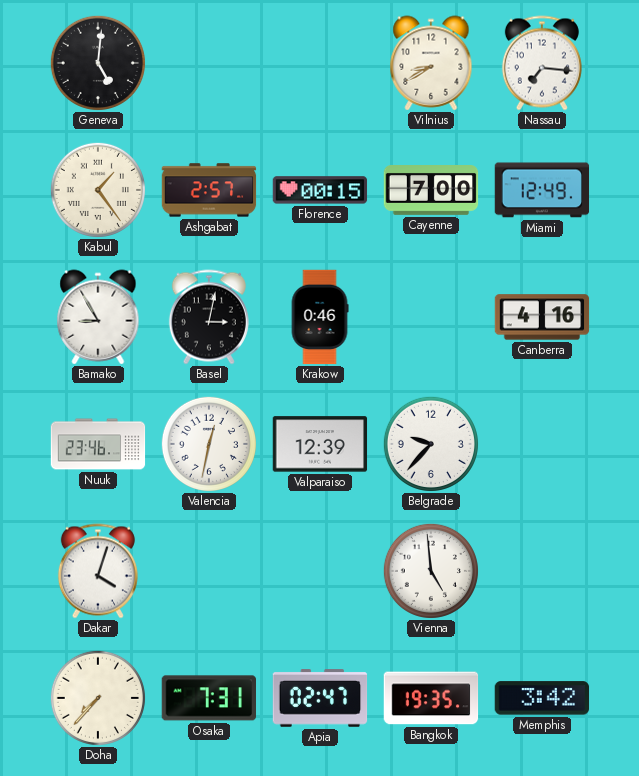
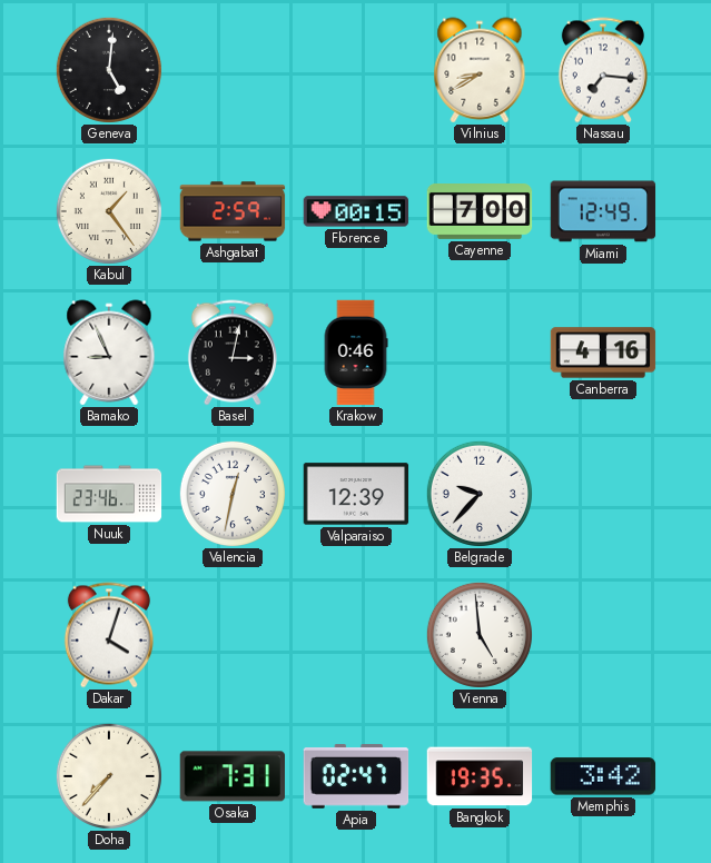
Ashgabat: 2:57 -> 2:59 (233, 211)
Bamako: 8:55 -> 8:56 (109, 353)
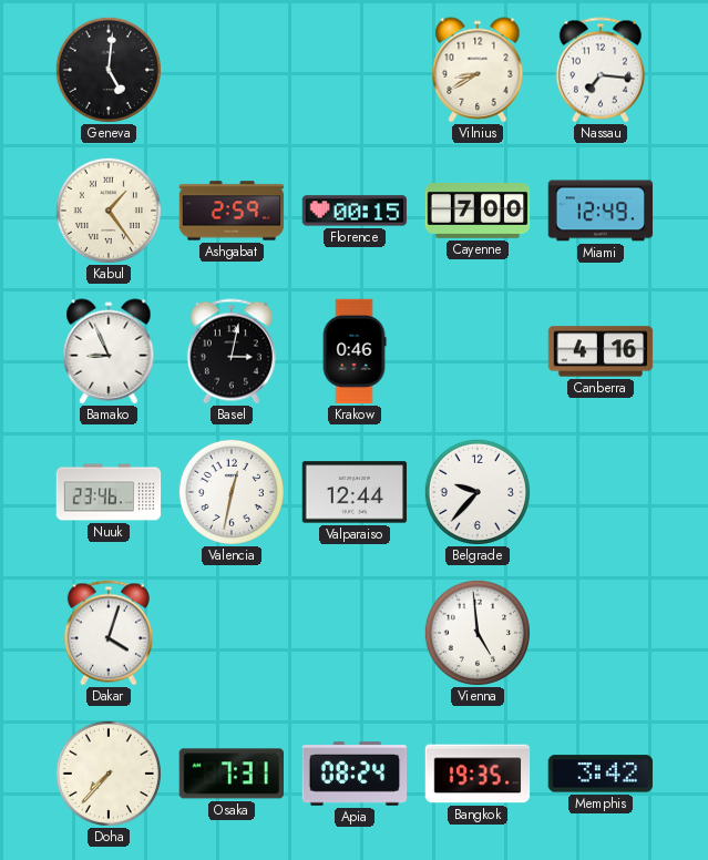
Valparaiso: 12:39 -> 12:44 (355, 492)
Apia: 02:47 -> 08:24 (355, 774)
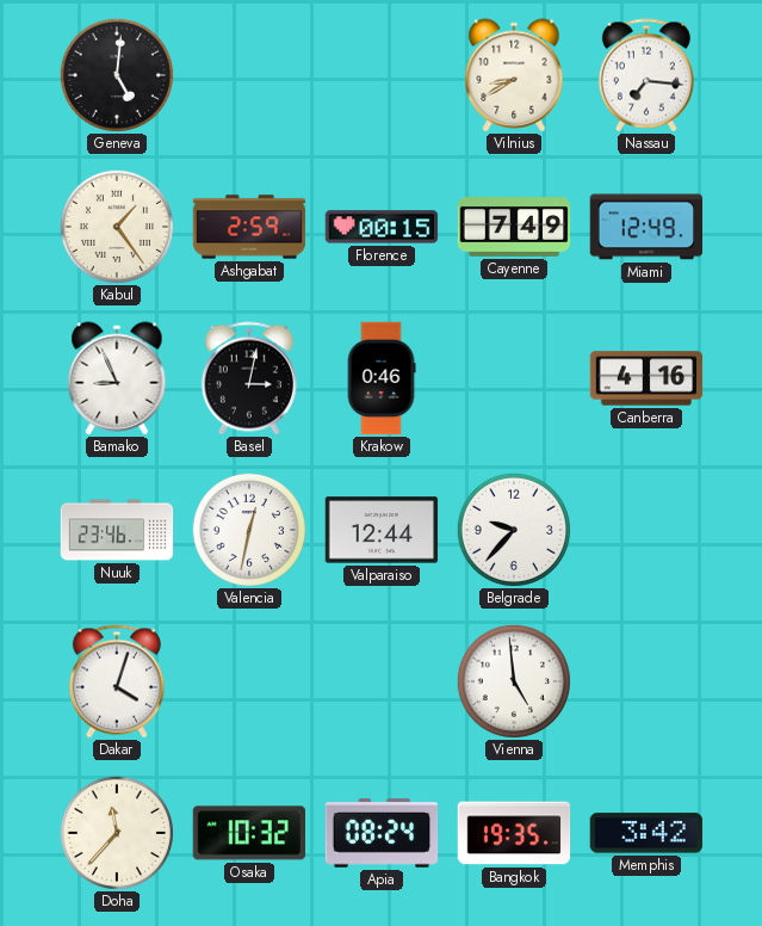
Cayenne: 7:00 -> 7:49 (514, 228)
Doha: 7:37 -> 11:37 (117, 833)
Osaka: 7:31 -> 10:32 (248, 833)
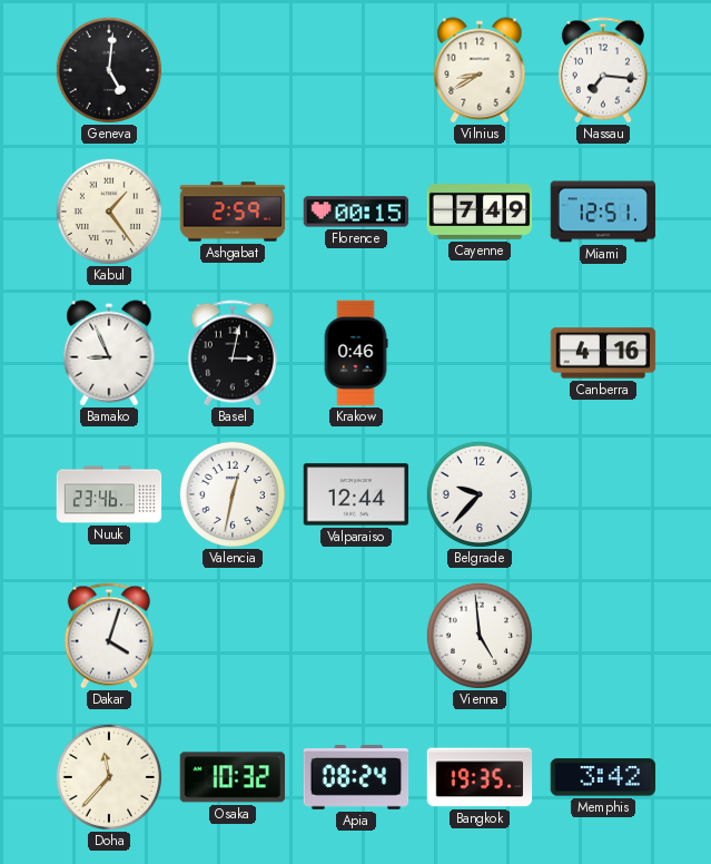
Miami: 12:49 -> 12:51 (603, 212)
